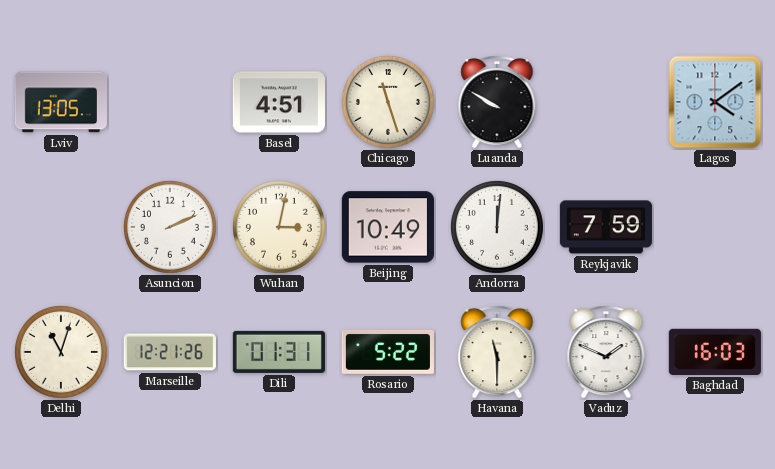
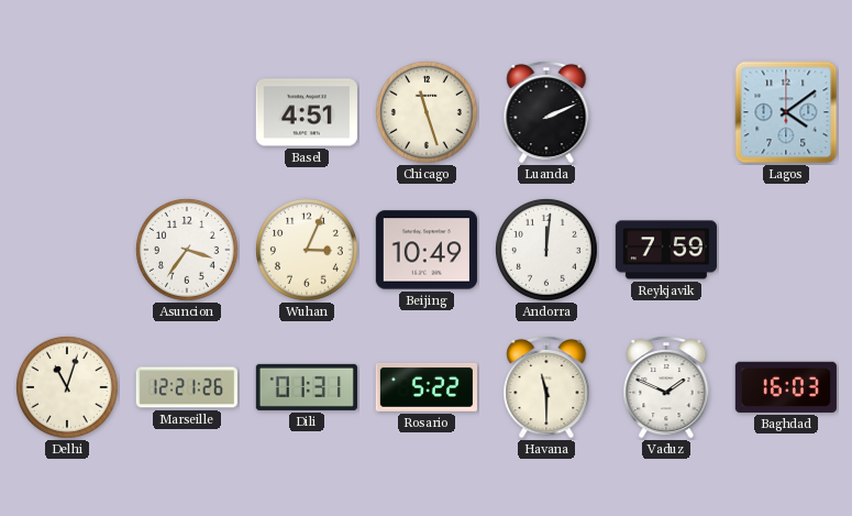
Lviv: 13:05 -> none (61, 102)
Luanda: 9:50 -> 2:11 (546, 112)
Asuncion: 2:11 -> 3:36 (187, 250)
Wuhan: 3:02 -> 3:04 (307, 250)
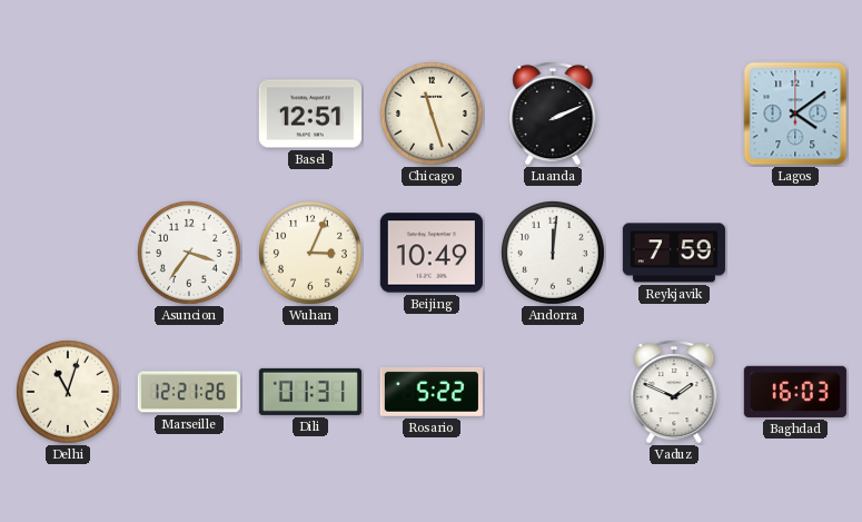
Basel: 4:51 -> 12:51 (310, 114)
Havana: 11:30 -> none (546, 387)
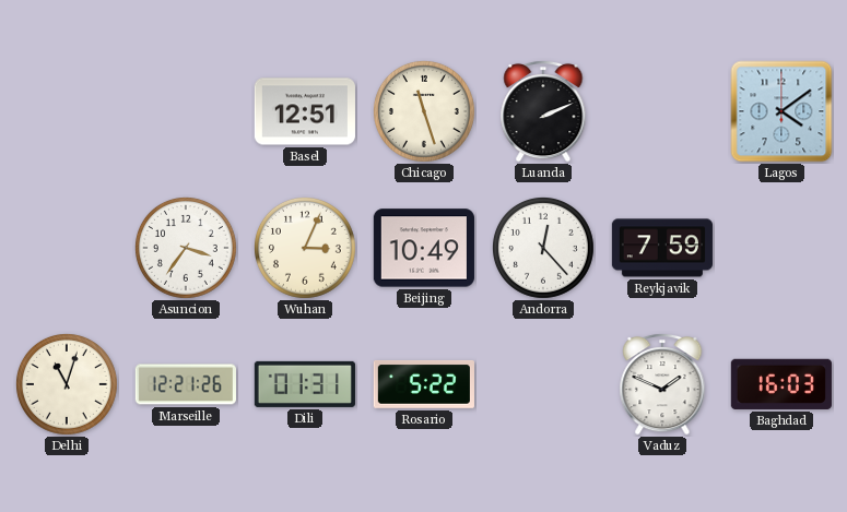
Andorra: 12:01 -> 12:23 (543, 248)
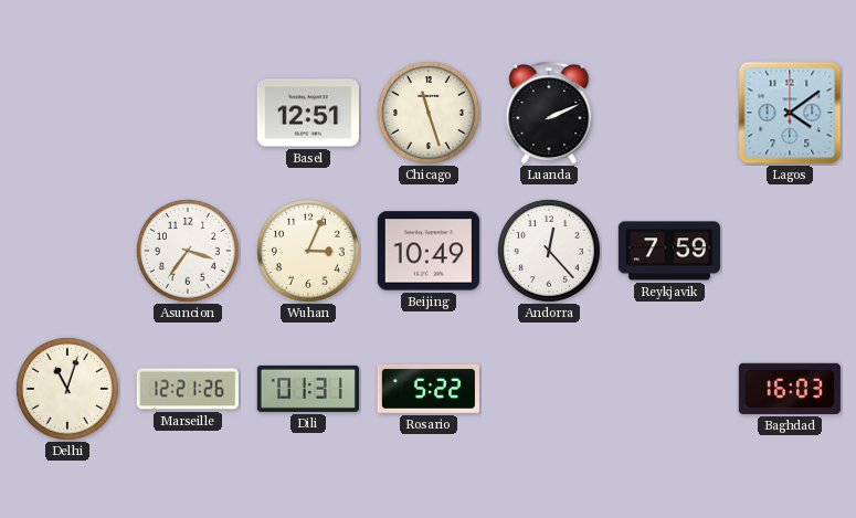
Vaduz: 1:49 -> none (662, 384)
